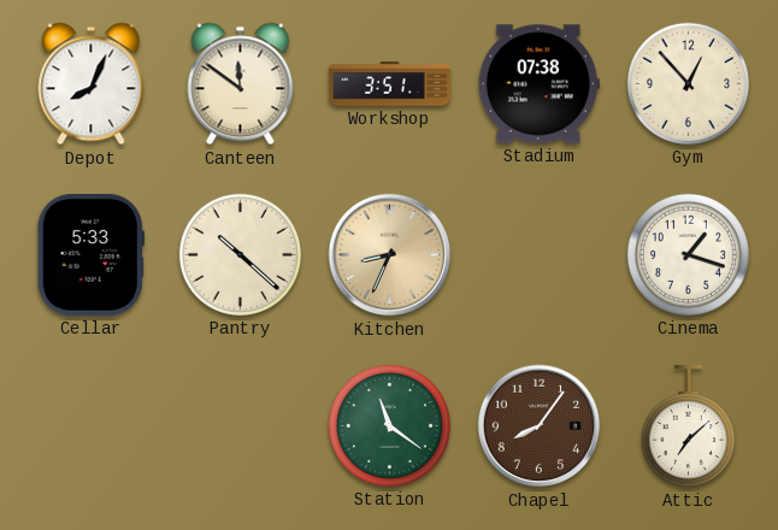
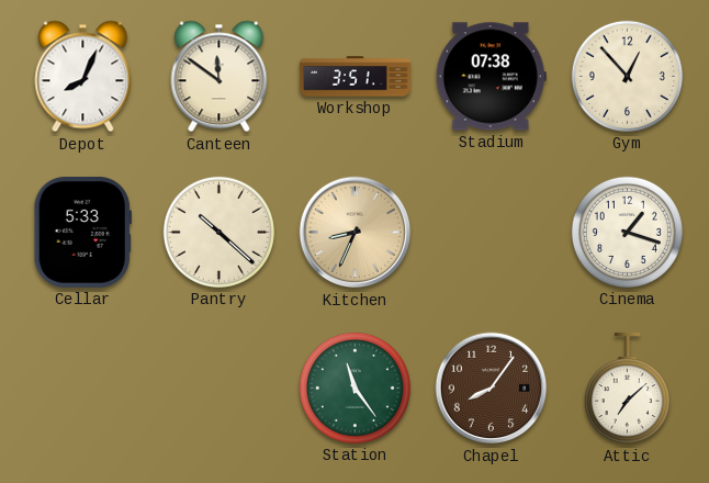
Station: 11:21 -> 11:24 (354, 387)
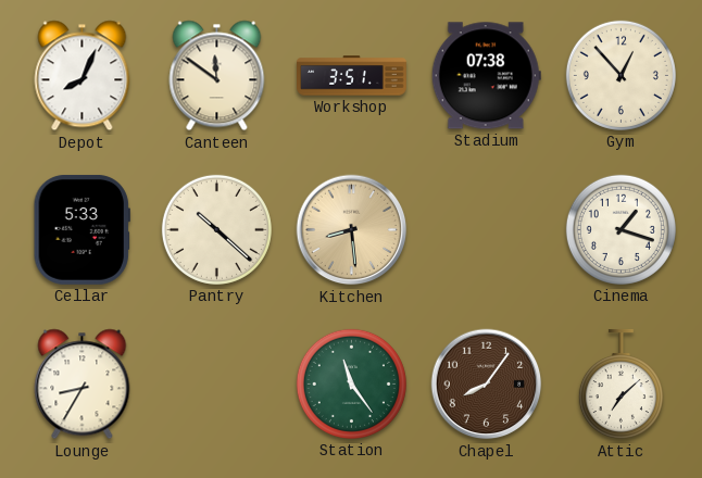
Kitchen: 8:34 -> 8:29 (352, 230)
Lounge: none -> 8:35 (83, 385)
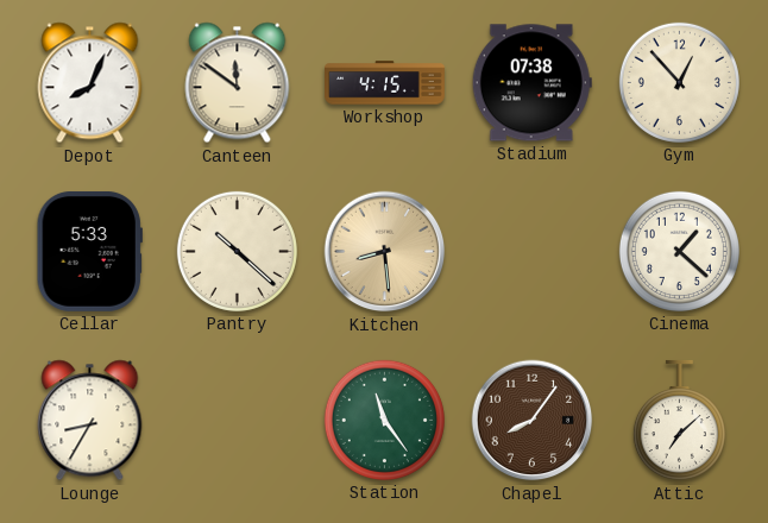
Workshop: 3:51 -> 4:15 (385, 83)
Cinema: 1:18 -> 1:22 (679, 251)
